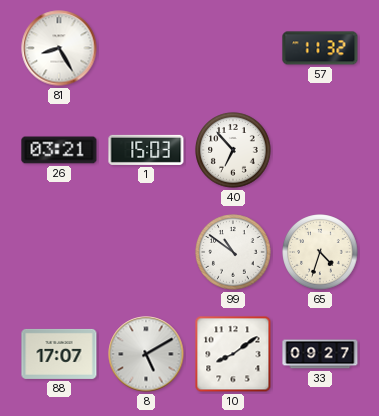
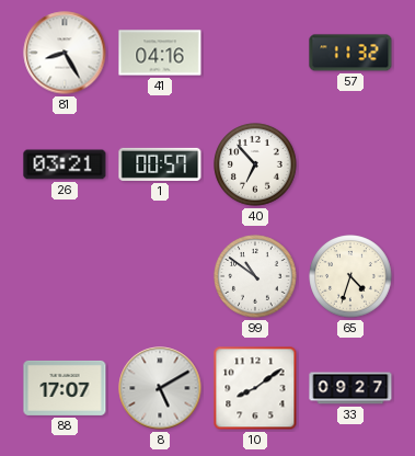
41: none -> 04:16 (160, 53)
1: 15:03 -> 00:57 (160, 164)
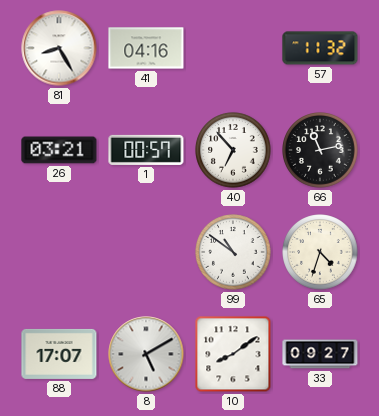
66: none -> 11:13 (320, 150)
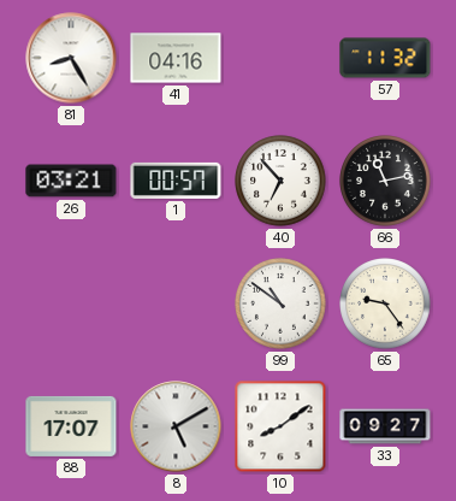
65: 4:33 -> 9:24 (385, 303)
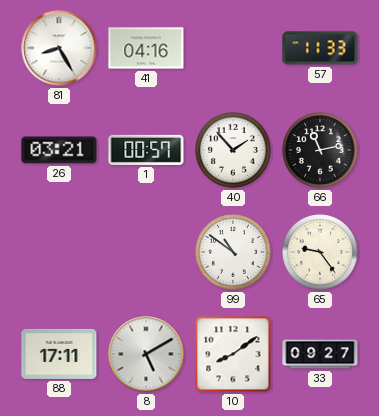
57: 11:32 -> 11:33 (320, 48)
40: 6:53 -> 1:53 (233, 150)
88: 17:07 -> 17:11 (59, 354)
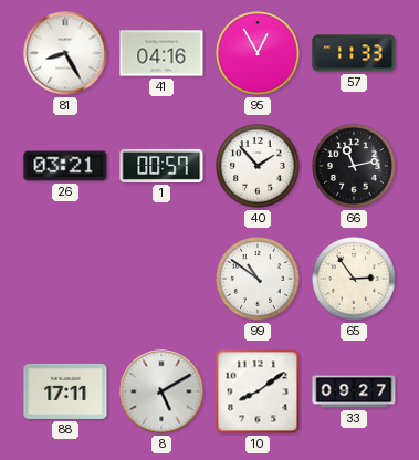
95: none -> 12:55 (258, 53)
65: 9:24 -> 2:54 (354, 279)
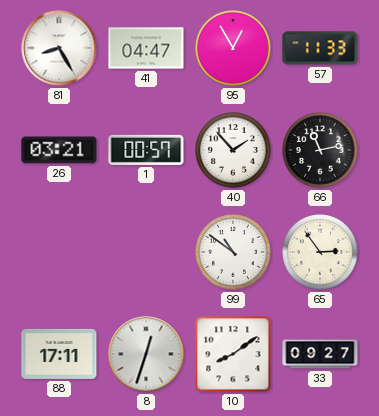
41: 04:16 -> 04:47 (146, 48)
8: 5:10 -> 12:33 (146, 354)
